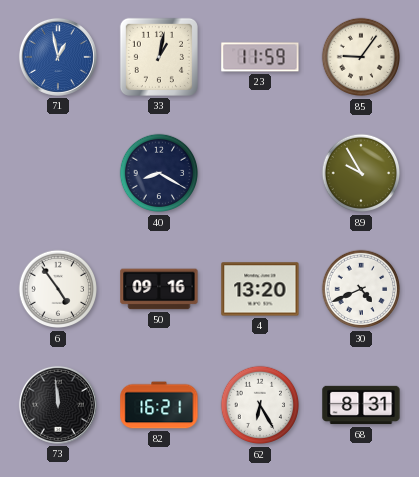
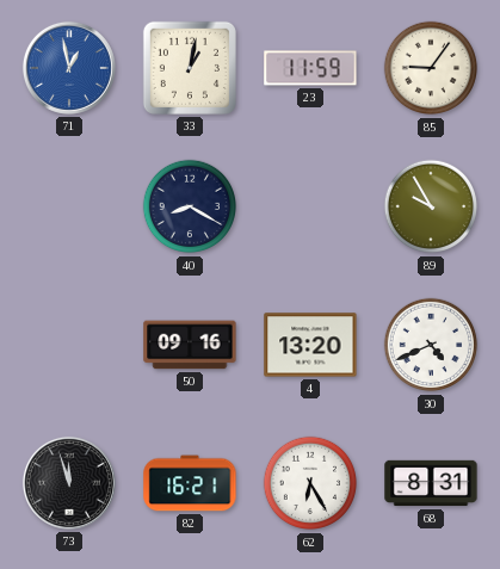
6: 4:54 -> none (58, 289)
73: 11:59 -> 11:57 (69, 483)
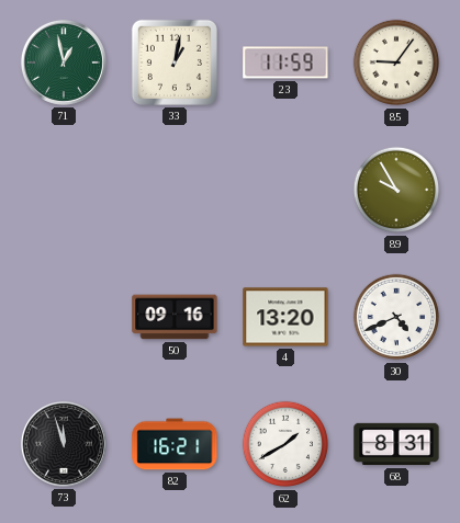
71 dial: blue -> green (64, 62)
40: 8:20 -> none (190, 206)
62: 6:25 -> 1:40 (285, 444)
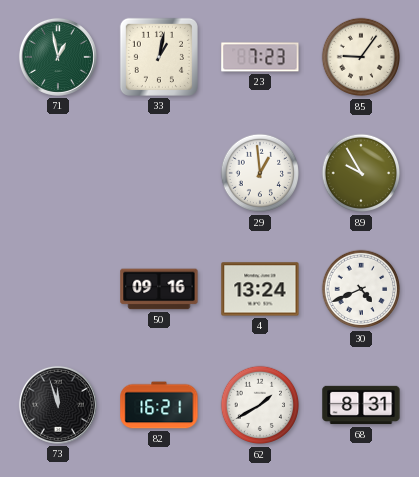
23: 11:59 -> 7:23 (260, 57)
29: none -> 12:59 (260, 173)
4: 13:20 -> 13:24 (260, 289)
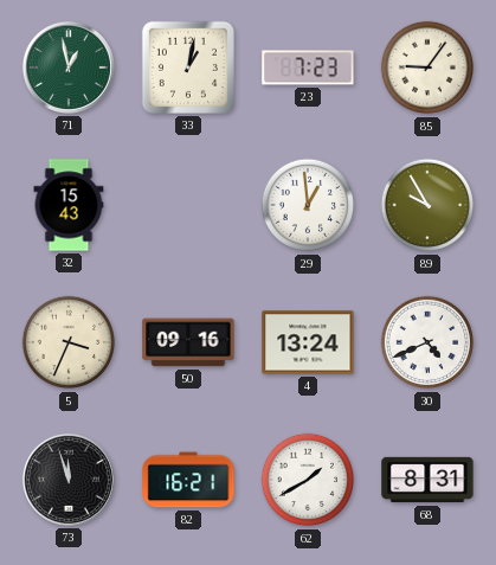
32: none -> 15:43 (69, 205)
5: none -> 3:34 (69, 342)
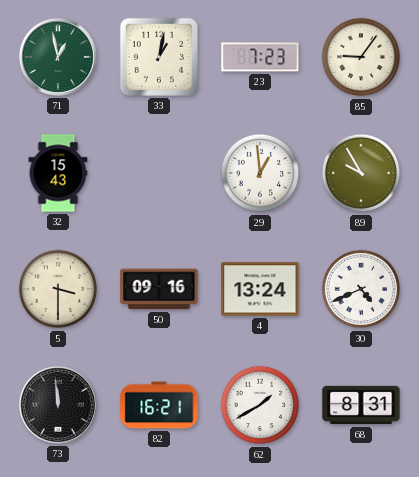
5: 3:34 -> 3:30 (58, 289)
73: 11:57 -> 11:59 (58, 405)
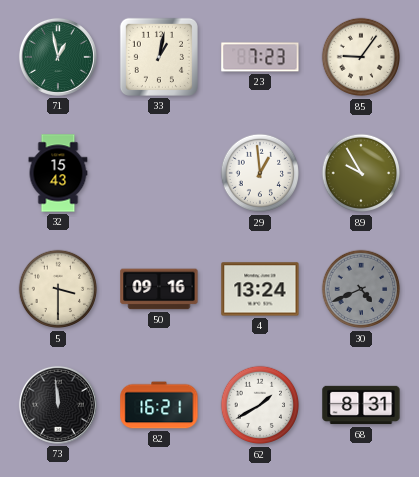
30 dial: white -> grey (361, 289)
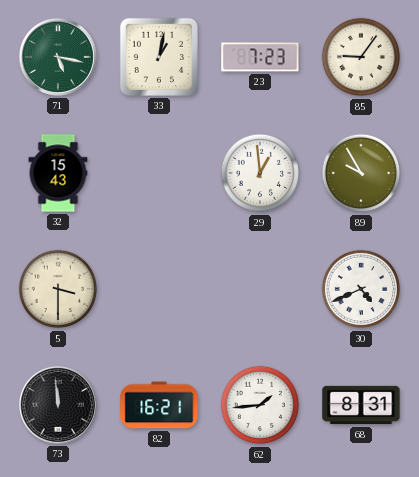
71: 12:58 -> 5:17 (58, 57)
50: 09:16 -> none (159, 289)
4: 13:24 -> none (260, 289)
30 dial: grey -> white (361, 289)
62: 1:40 -> 1:44 (260, 405)
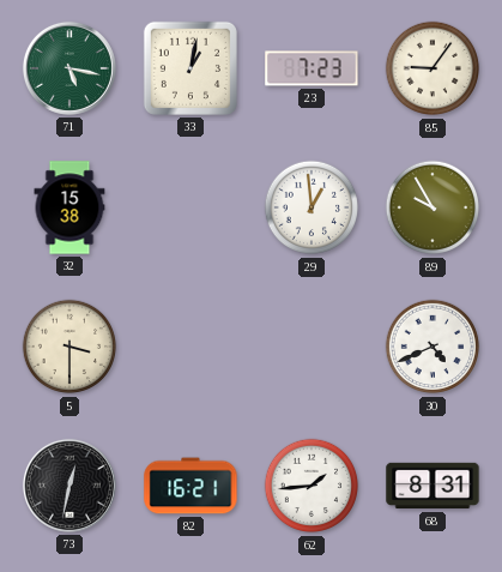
32: 15:43 -> 15:38 (69, 207)
73: 11:59 -> 12:32 (69, 486)
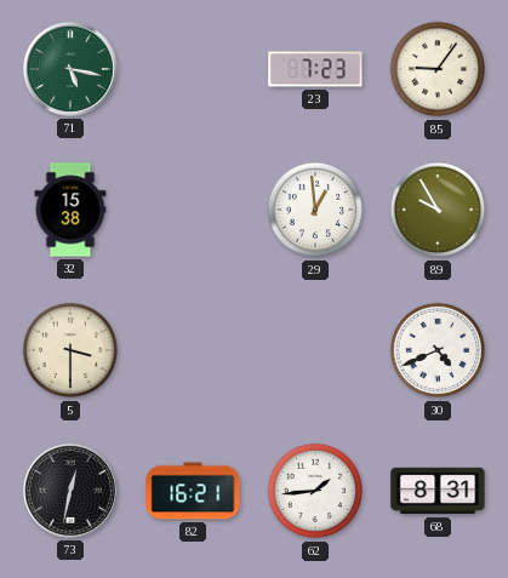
33: 1:02 -> none (190, 68)
